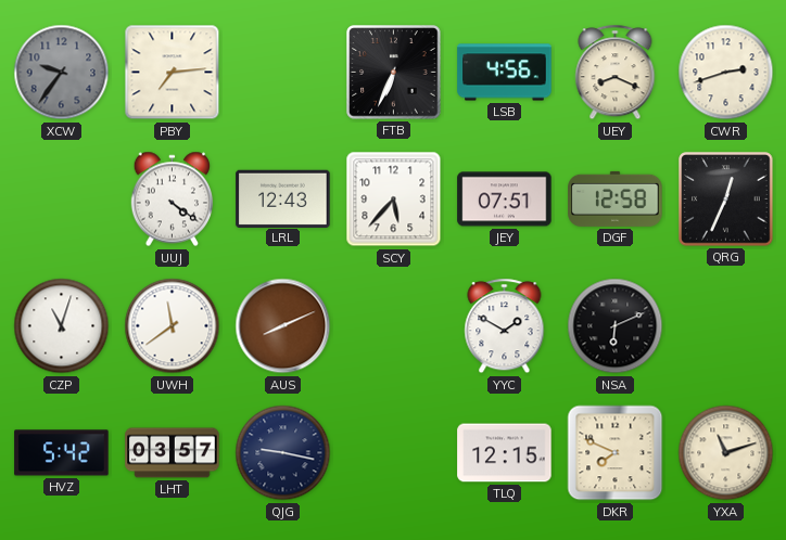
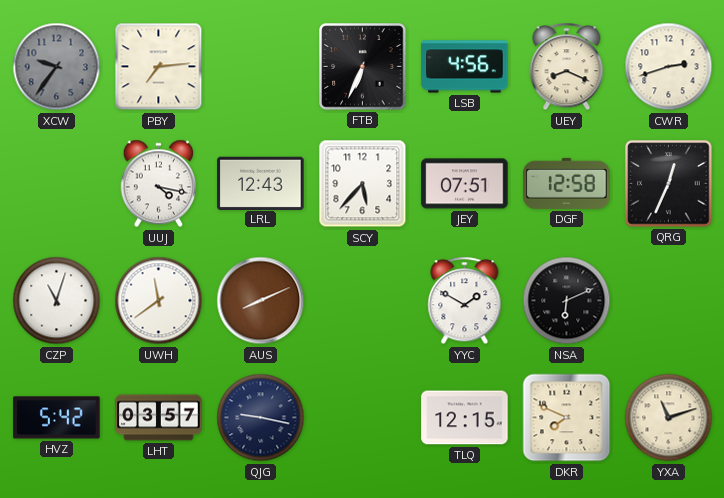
UUJ: 4:21 -> 4:17 (159, 184)
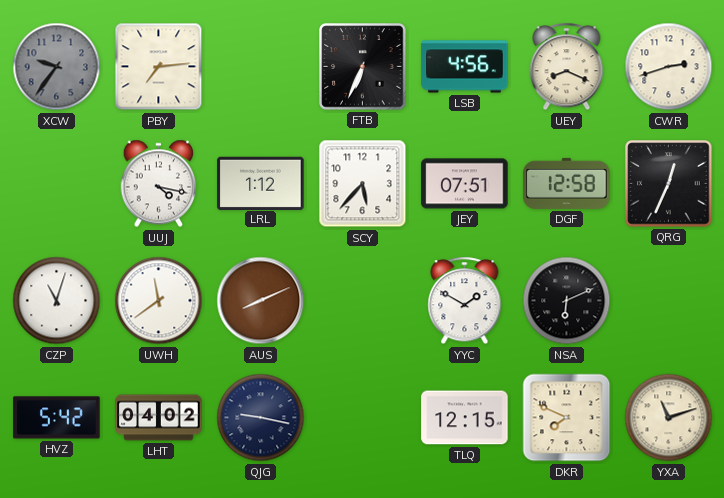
LRL: 12:43 -> 1:12 (261, 183)
LHT: 03:57 -> 04:02 (159, 418)
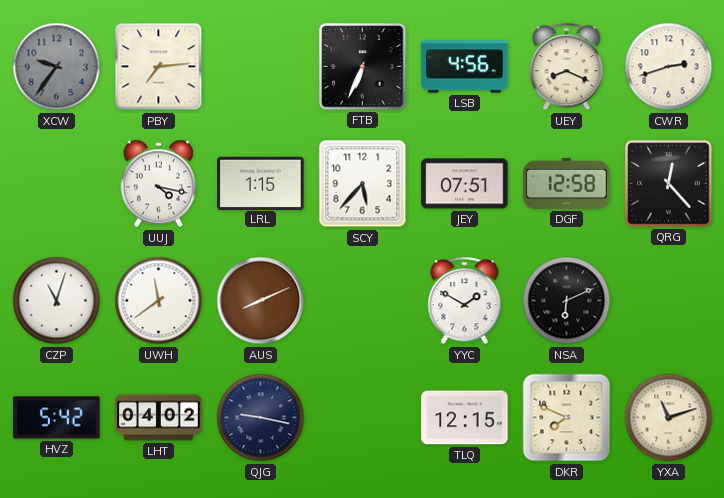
LRL: 1:12 -> 1:15 (261, 183)
QRG: 12:34 -> 12:23 (669, 184)
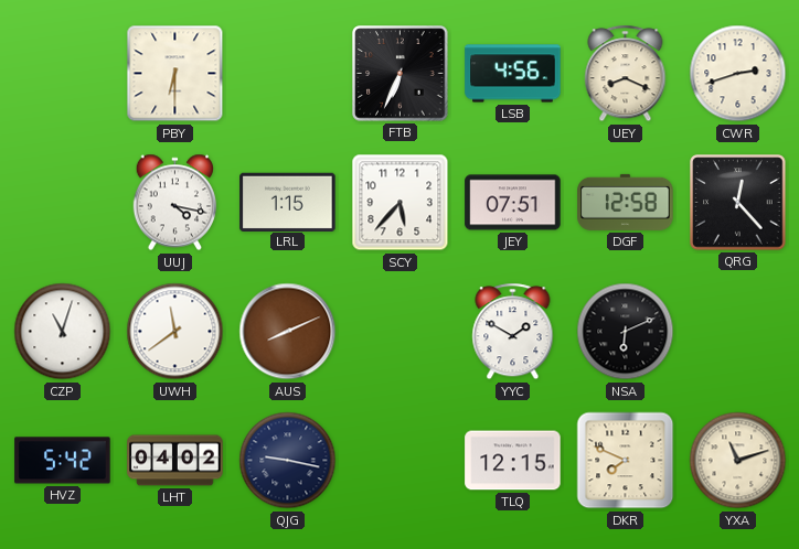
XCW: 9:36 -> none (57, 67)
PBY: 7:14 -> 6:30 (175, 74)
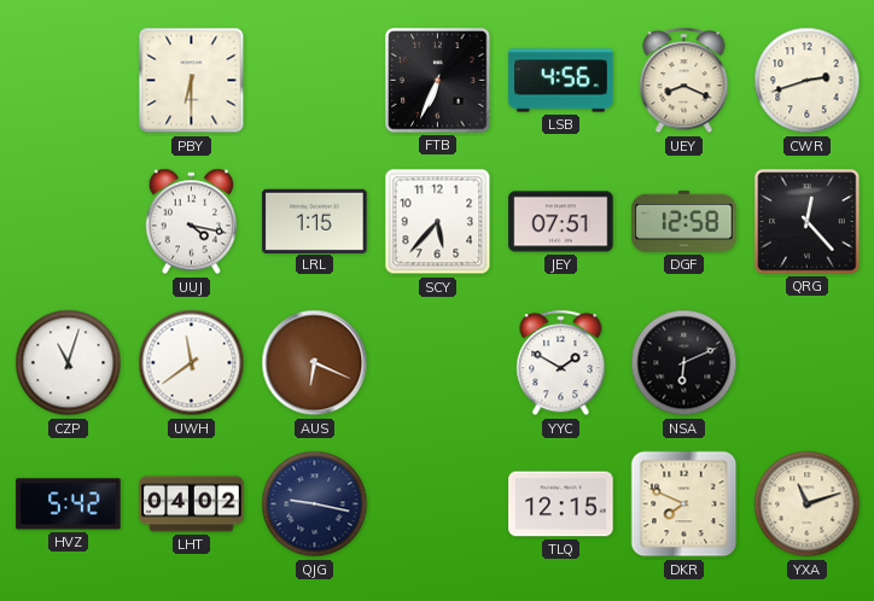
AUS: 8:11 -> 6:19 (315, 363)
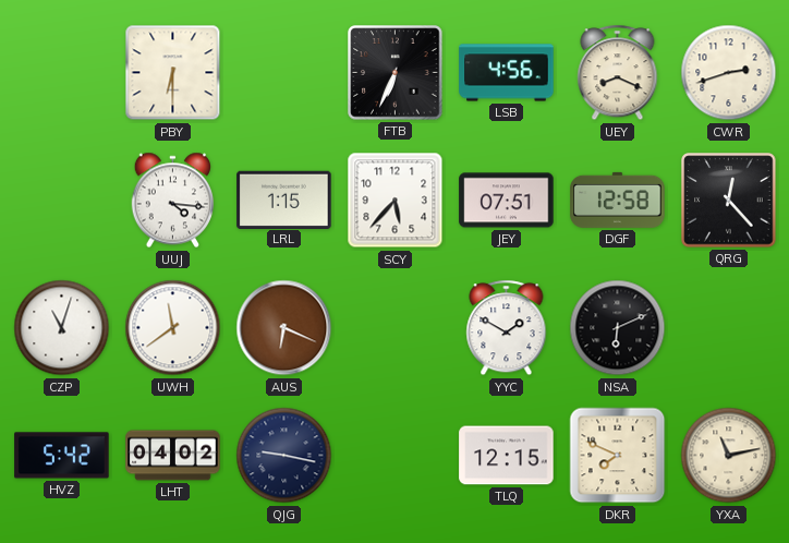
UUJ: 4:17 -> 4:16 (173, 201)
YXA: 11:12 -> 11:13 (729, 456)
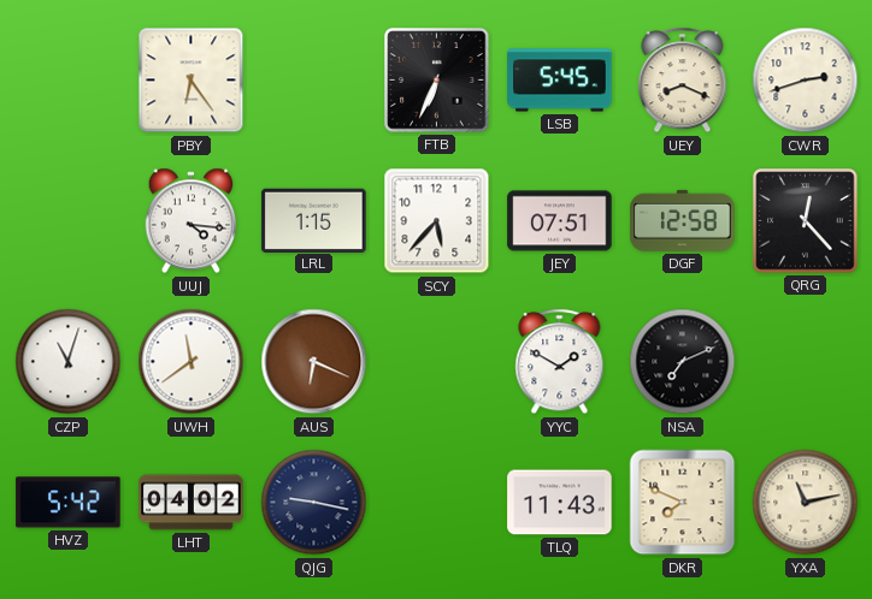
PBY: 6:30 -> 6:24 (192, 81)
LSB: 4:56 -> 5:45 (560, 81)
NSA: 6:11 -> 7:11 (683, 362)
TLQ: 12:15 -> 11:43 (560, 503)
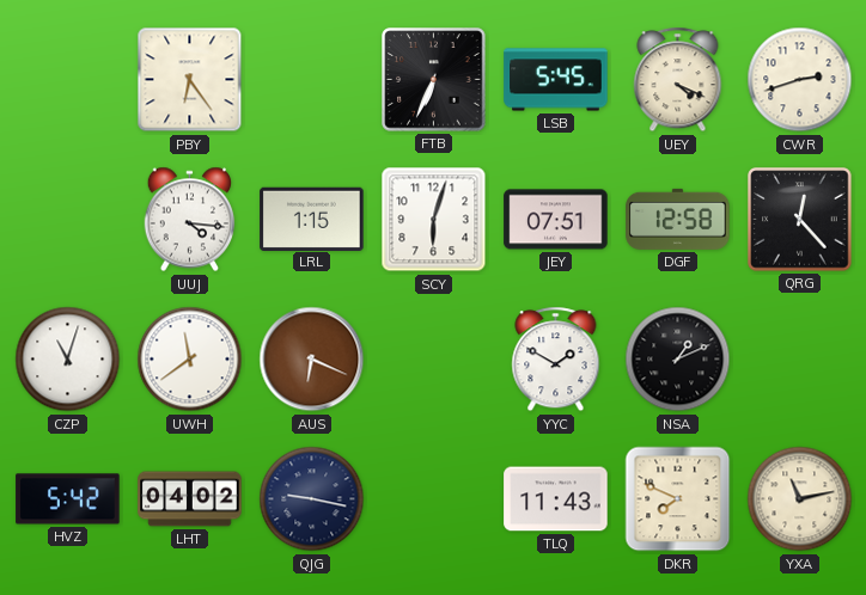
UEY: 8:19 -> 4:19 (678, 80)
SCY: 5:37 -> 6:03 (434, 220)
NSA: 7:11 -> 1:11 (678, 360)
